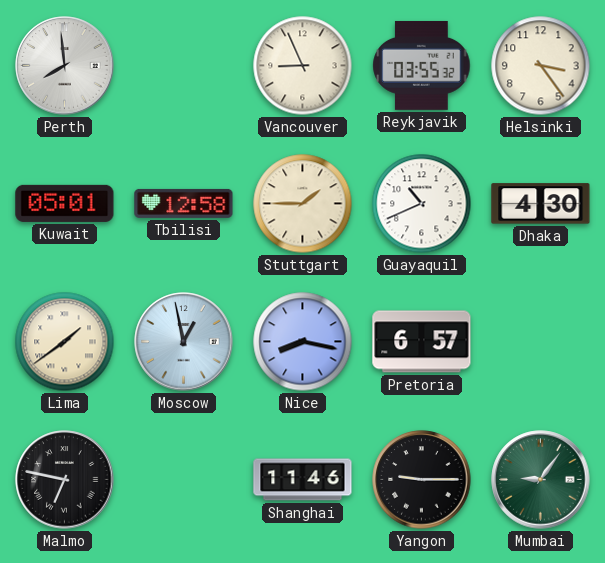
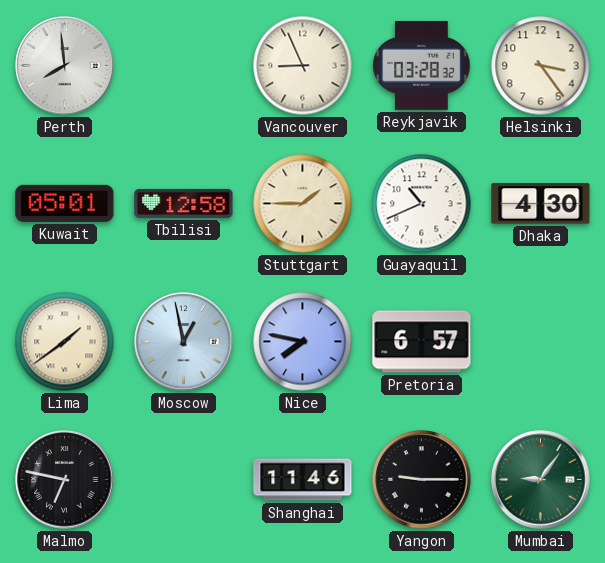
Reykjavik: 03:55 -> 03:28 (422, 65)
Nice: 8:17 -> 7:47 (303, 342)
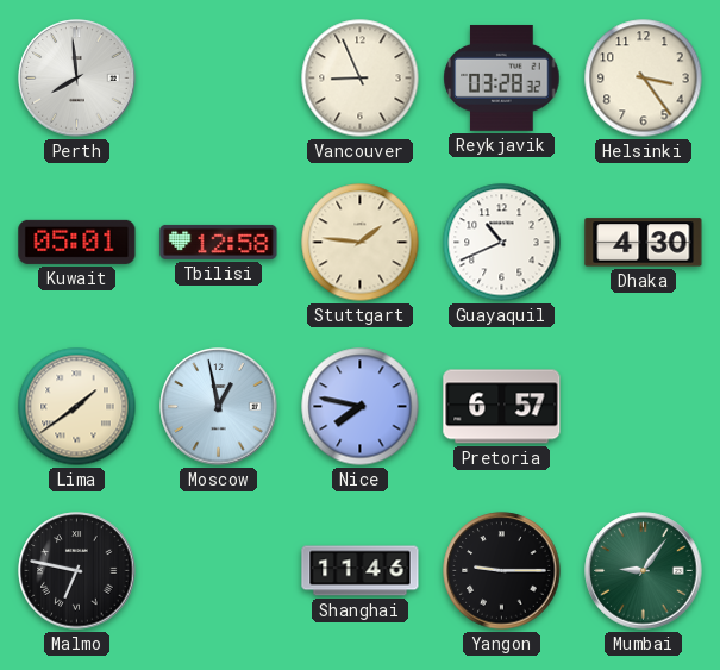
Stuttgart: 1:45 -> 1:46 (361, 243)
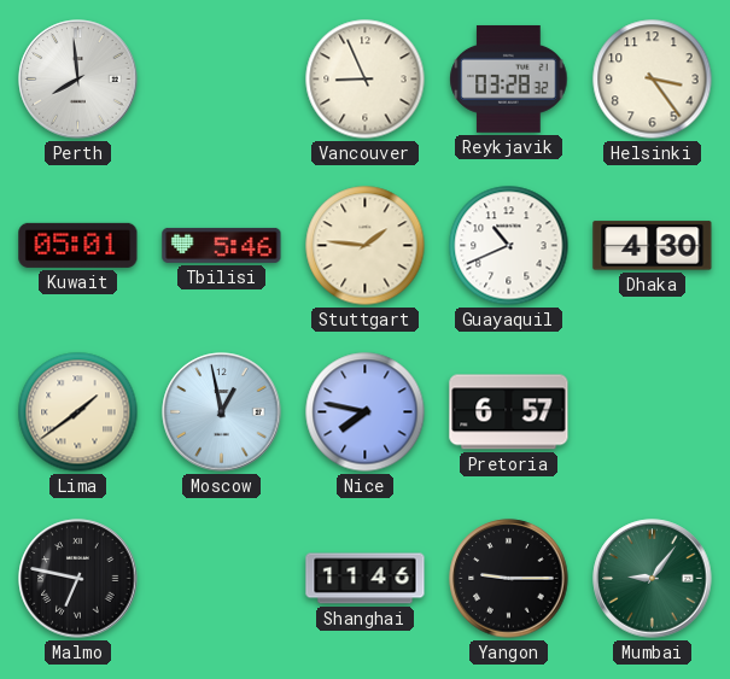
Tbilisi: 12:58 -> 5:46 (222, 245)
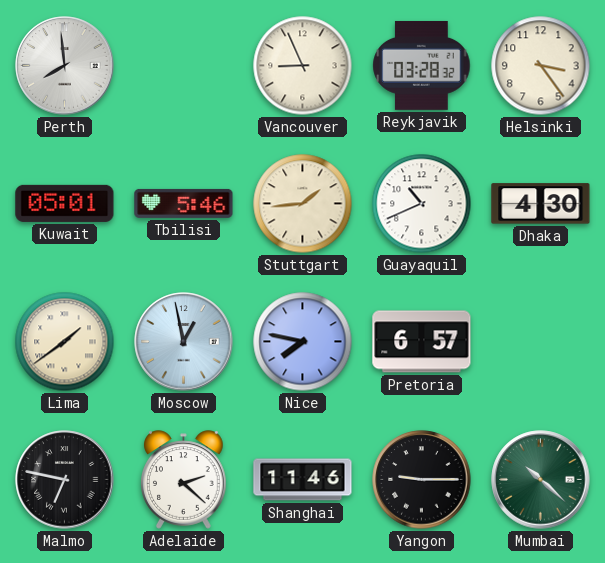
Stuttgart: 1:46 -> 1:44 (303, 204)
Adelaide: none -> 2:22 (184, 480)
Mumbai: 9:06 -> 10:22 (541, 480)
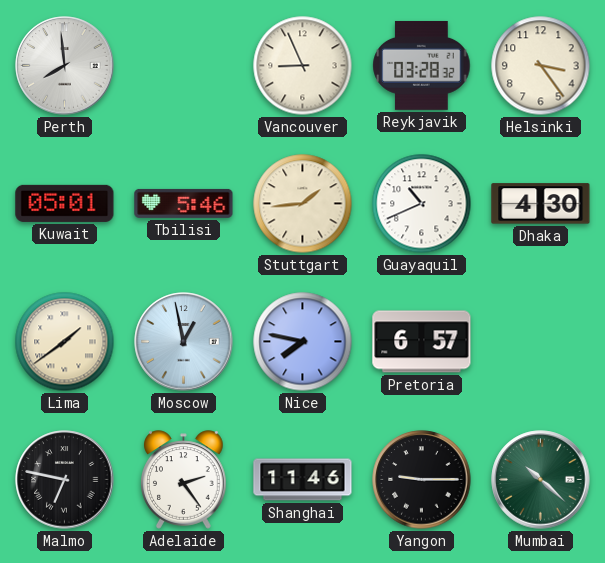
Adelaide: 2:22 -> 2:24 (184, 480)
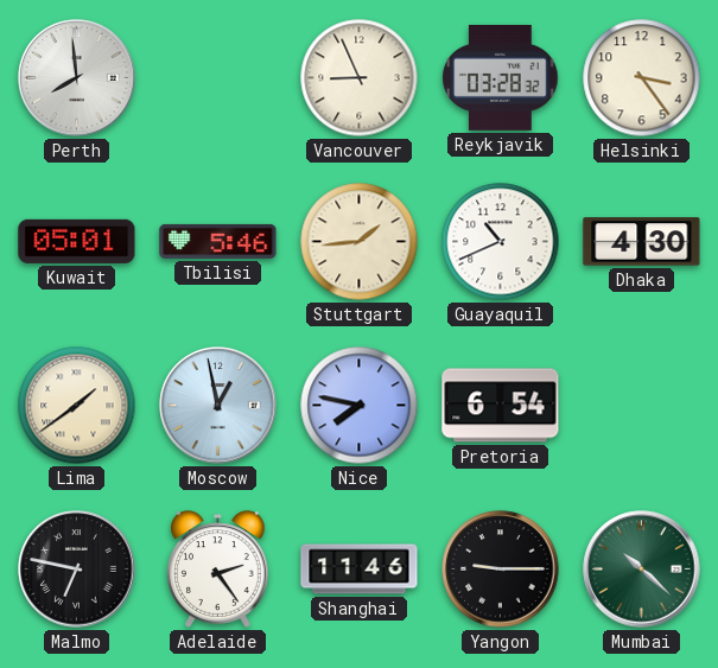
Pretoria: 6:57 -> 6:54 (501, 406)
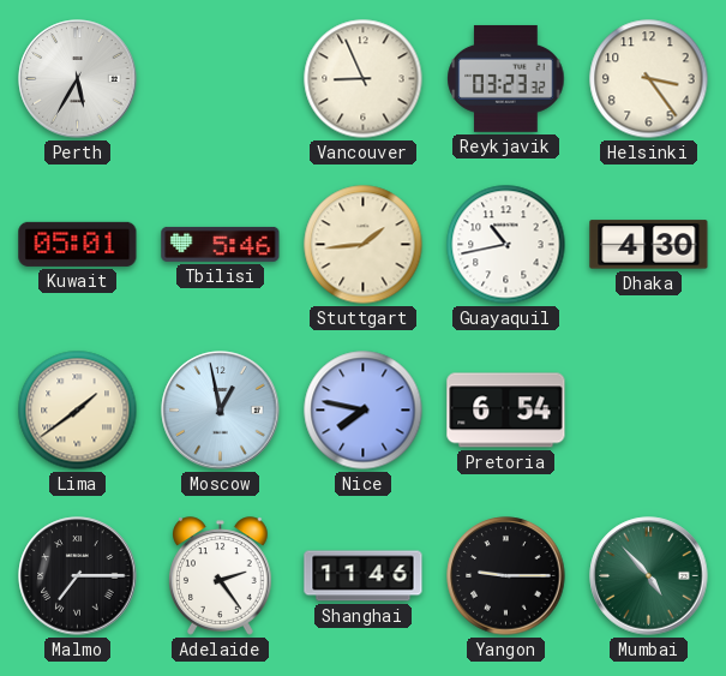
Perth: 7:59 -> 5:35 (78, 79)
Reykjavik: 03:28 -> 03:23 (506, 78)
Guayaquil: 10:41 -> 10:43 (506, 245)
Malmo: 6:47 -> 7:15 (78, 576)
Mumbai: 10:22 -> 4:53 (649, 576)
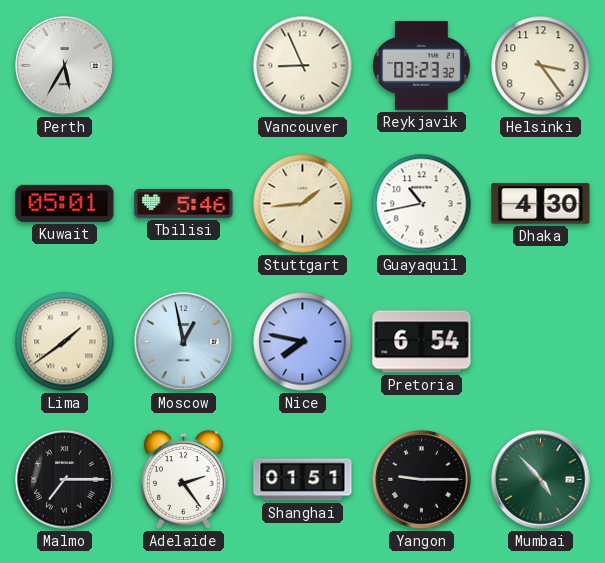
Shanghai: 11:46 -> 01:51 (303, 480)
